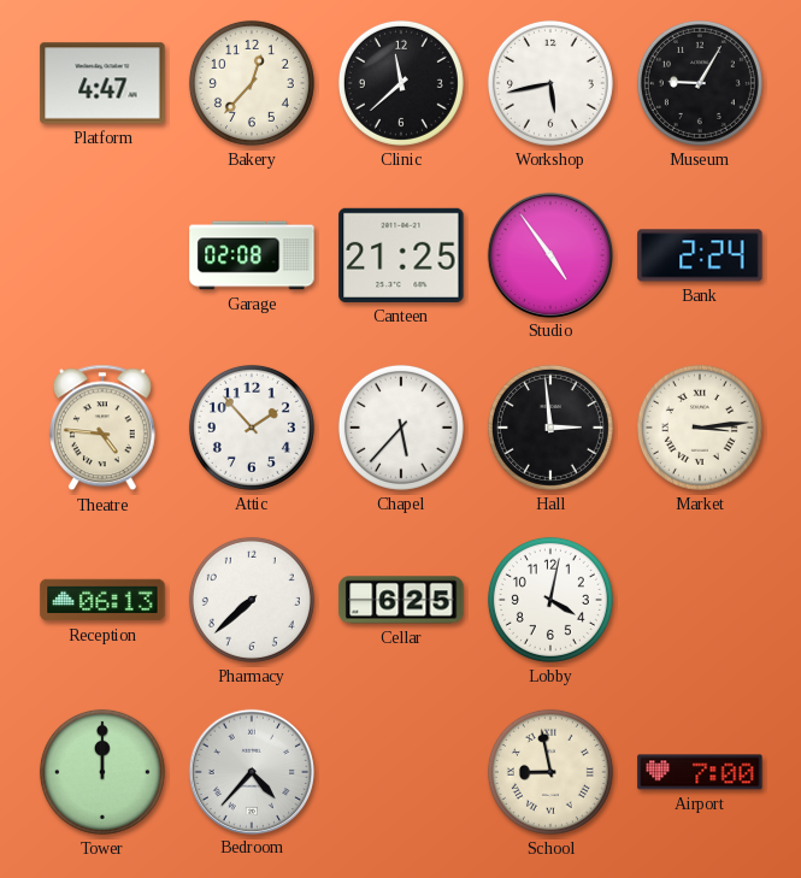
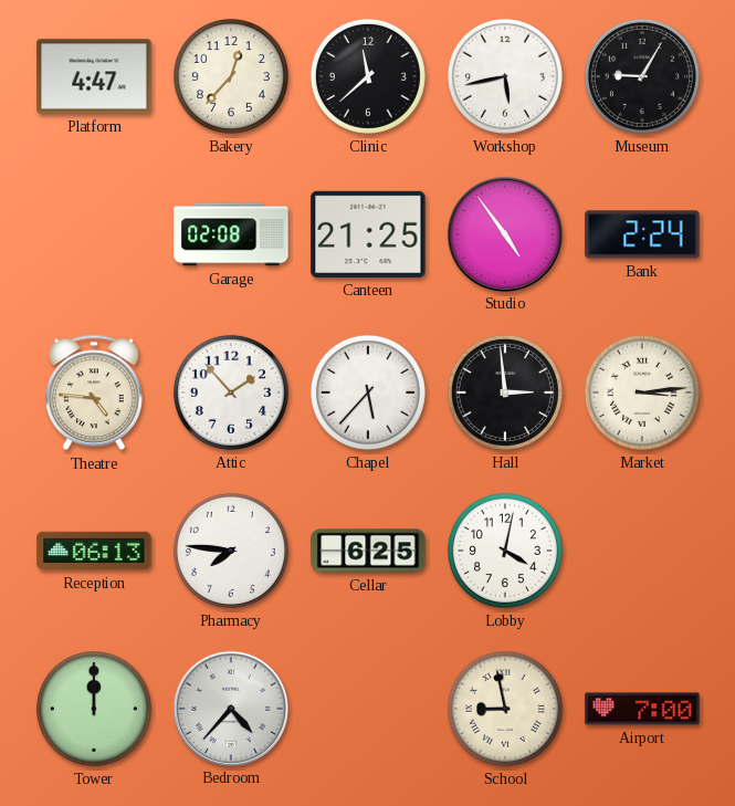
Pharmacy: 7:38 -> 7:46 (231, 551)
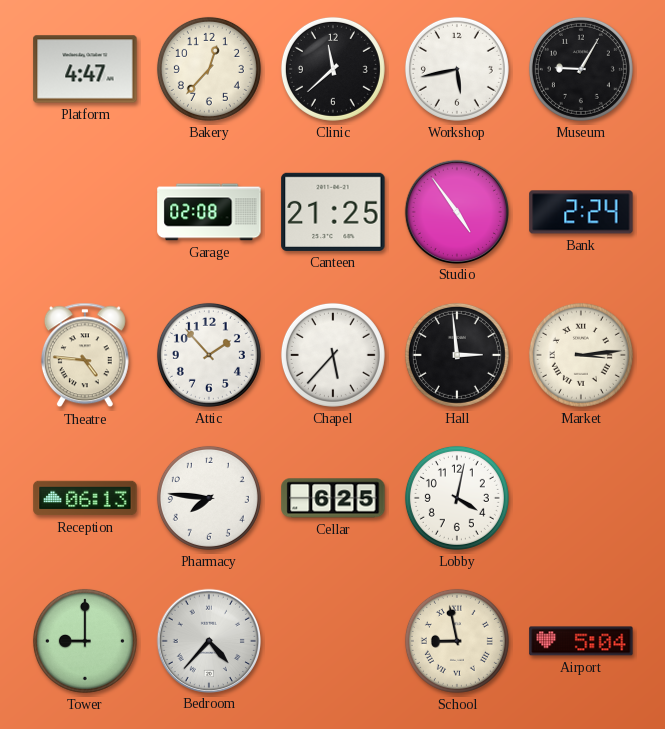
Tower: 12:00 -> 9:00 (85, 641)
Airport: 7:00 -> 5:04 (581, 641)
